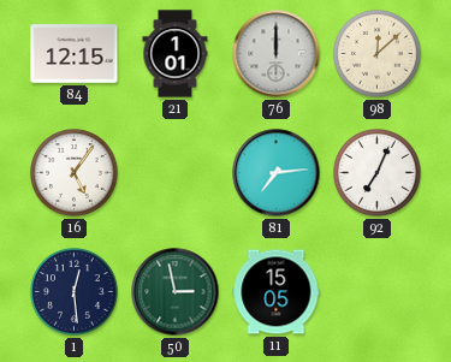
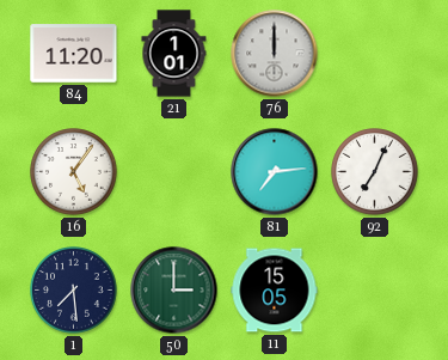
84: 12:15 -> 11:20 (74, 54)
98: 12:08 -> none (378, 54)
1: 12:29 -> 7:29 (74, 291)
50: 2:58 -> 3:00 (174, 291)
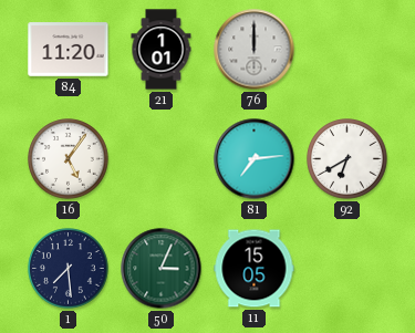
92: 7:04 -> 6:40 (347, 159)
50: 3:00 -> 3:04 (162, 269)
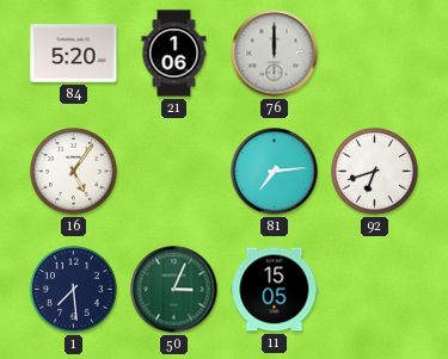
84: 11:20 -> 5:20 (74, 54)
21: 1:01 -> 1:06 (174, 54)
92: 6:40 -> 6:42 (375, 172)
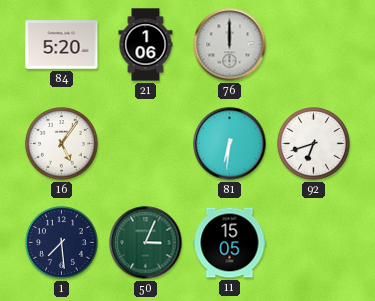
81: 7:14 -> 6:31 (230, 144)
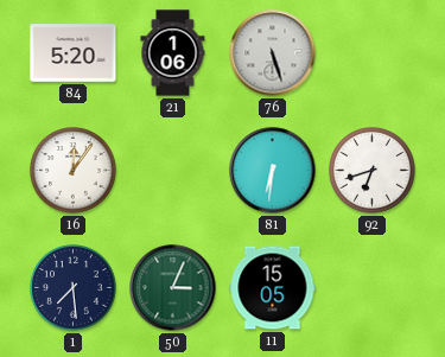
76: 12:00 -> 5:27 (273, 53)
16: 5:06 -> 12:06 (74, 171)
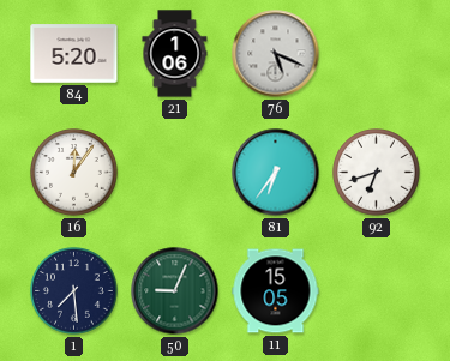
76: 5:27 -> 5:19 (276, 54)
81: 6:31 -> 6:36 (276, 173)
50: 3:04 -> 9:04 (175, 291)
